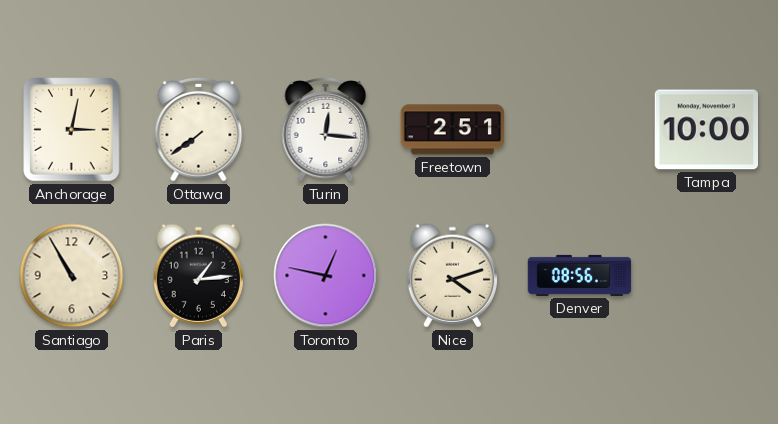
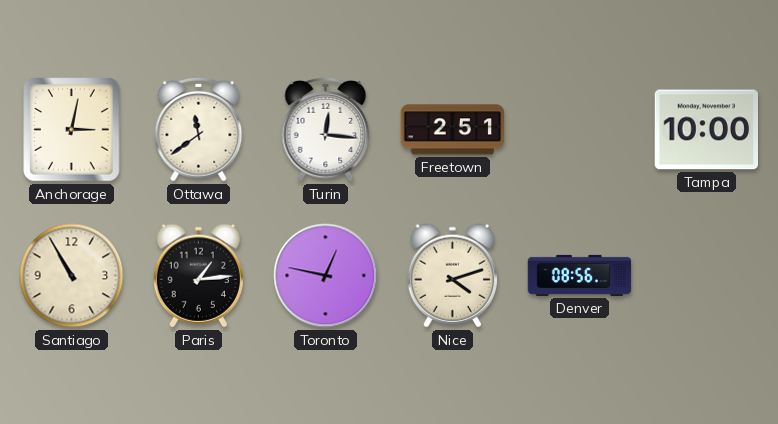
Ottawa: 7:39 -> 11:39 (199, 129)
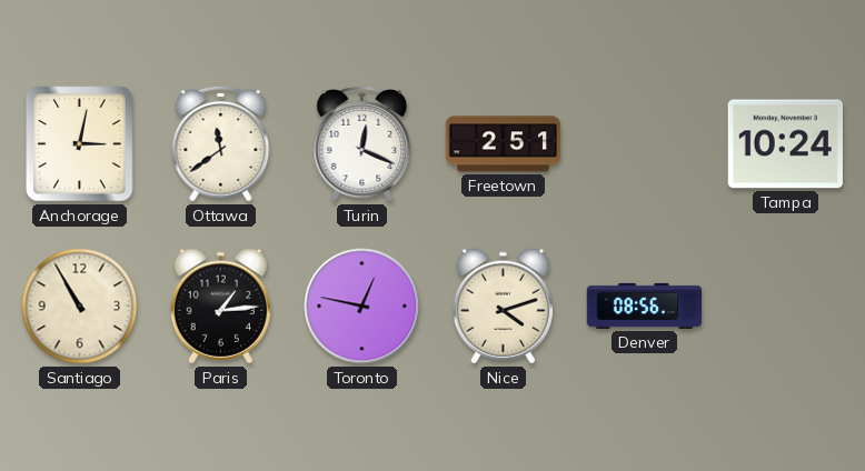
Turin: 12:16 -> 12:19 (362, 143)
Tampa: 10:00 -> 10:24 (786, 144)
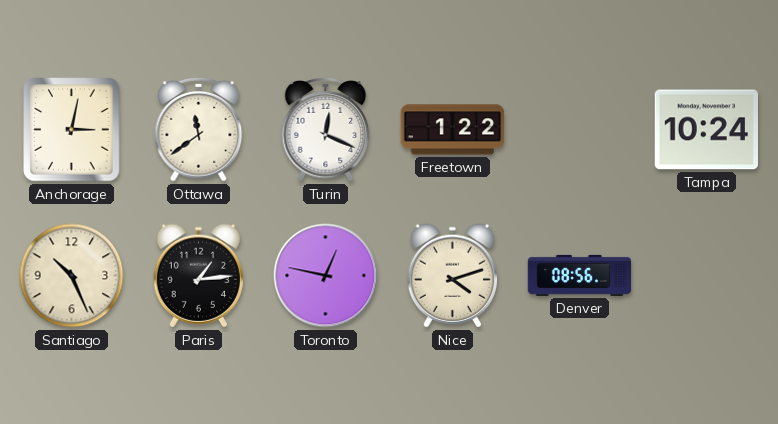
Freetown: 2:51 -> 1:22 (453, 130)
Santiago: 10:55 -> 10:26 (72, 276)
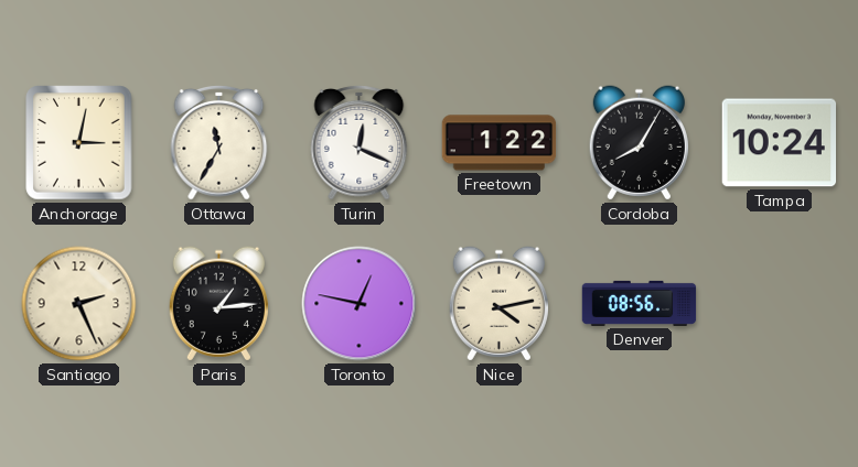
Ottawa: 11:39 -> 11:35 (219, 142)
Cordoba: none -> 8:05 (639, 143)
Santiago: 10:26 -> 2:26 (79, 304)
Nice: 4:12 -> 4:13 (498, 304)
